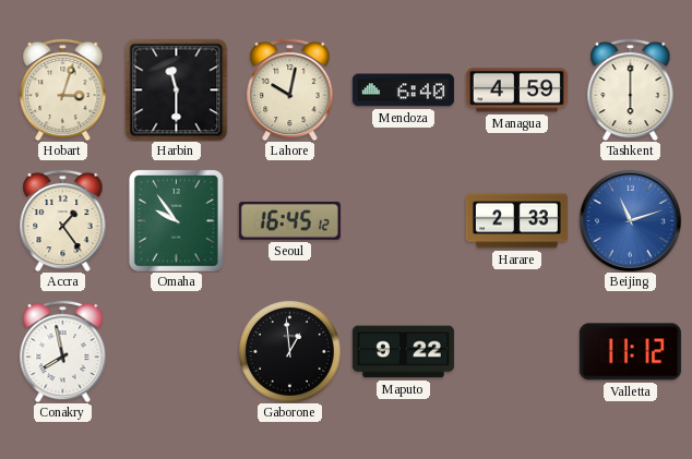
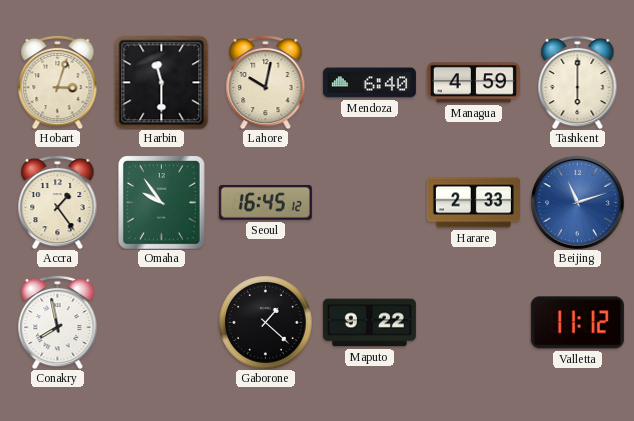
Gaborone: 12:59 -> 1:22 (266, 323)
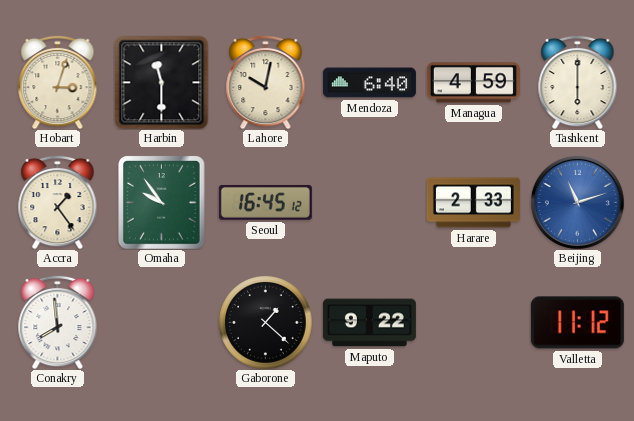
Conakry: 7:58 -> 7:59 (58, 322)
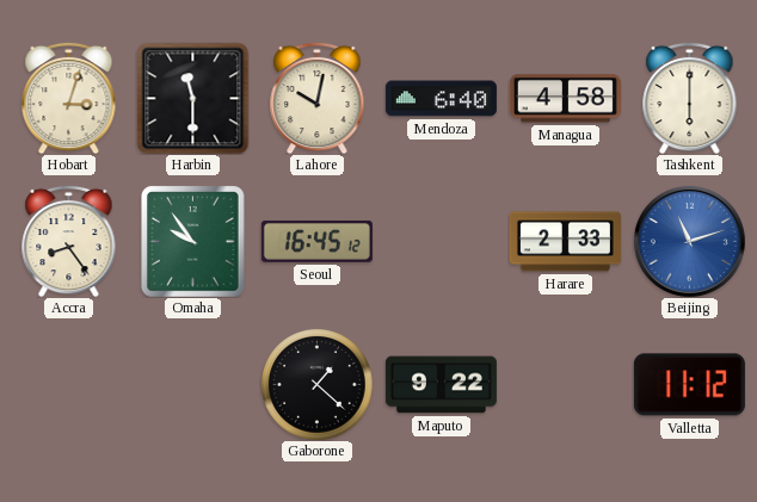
Managua: 4:59 -> 4:58 (565, 99)
Accra: 1:24 -> 8:24 (69, 241)
Conakry: 7:59 -> none (58, 322)
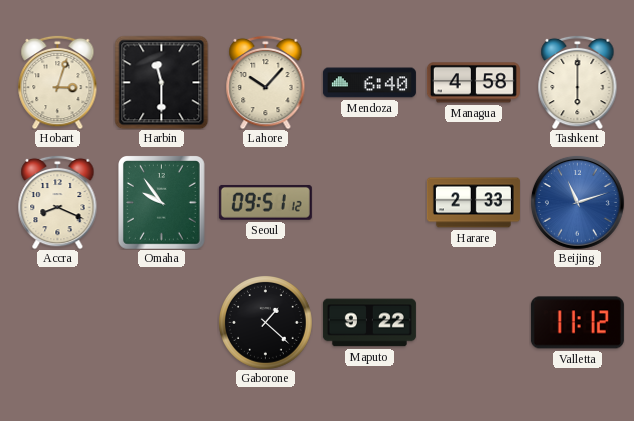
Lahore: 10:02 -> 10:07 (266, 82)
Accra: 8:24 -> 8:19 (58, 202)
Seoul: 16:45 -> 09:51 (265, 202)
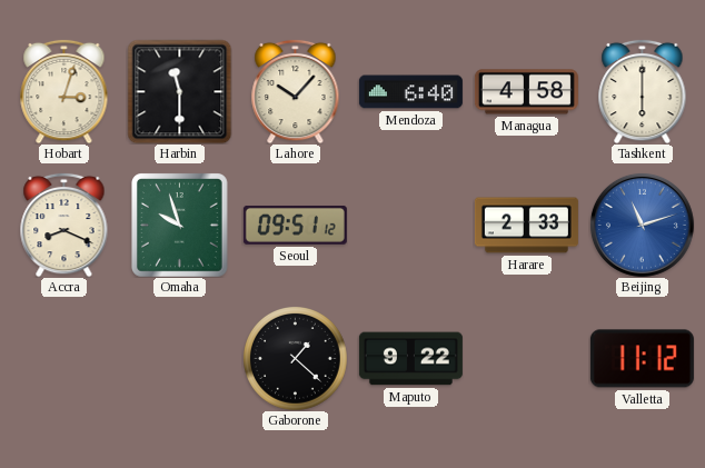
Omaha: 9:54 -> 9:57 (180, 226)
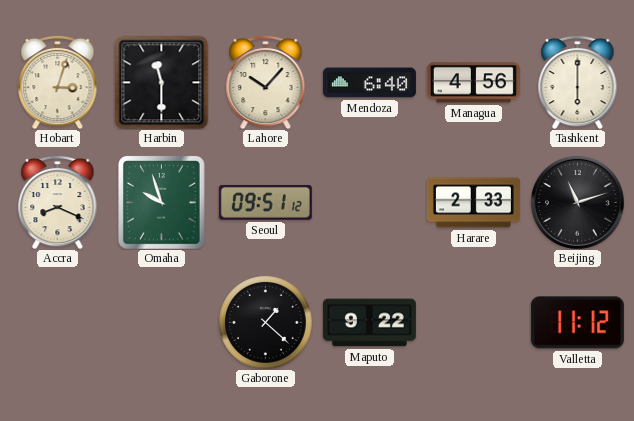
Managua: 4:58 -> 4:56 (473, 83)
Beijing dial: blue -> black (577, 202)
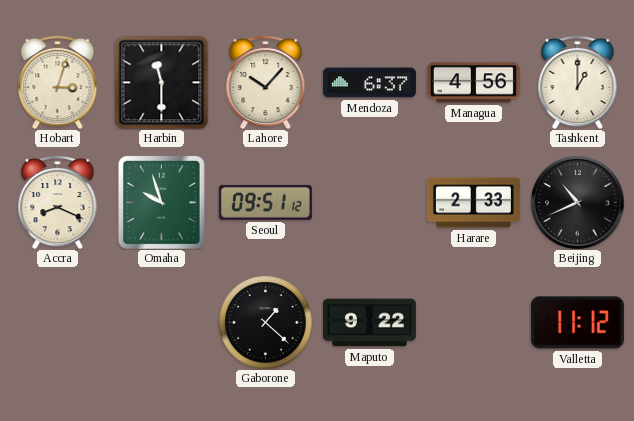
Mendoza: 6:40 -> 6:37 (369, 83)
Tashkent: 6:00 -> 1:00 (578, 82)
Beijing: 11:12 -> 10:41 (577, 202)
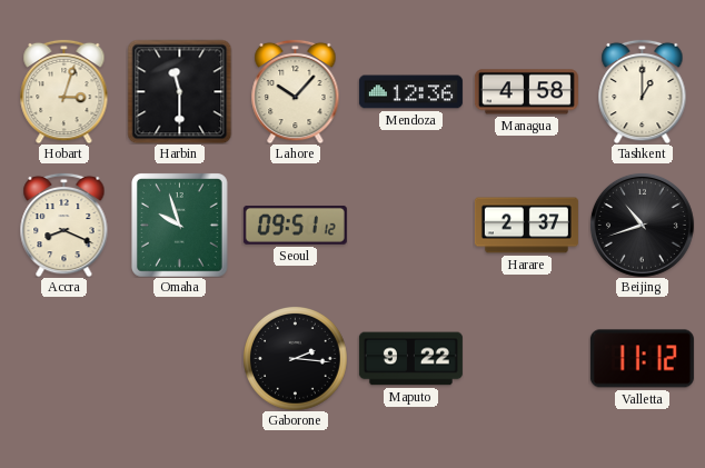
Mendoza: 6:37 -> 12:36 (410, 92)
Managua: 4:56 -> 4:58 (526, 92)
Harare: 2:33 -> 2:37 (526, 226)
Beijing: 10:41 -> 10:42 (642, 225)
Gaborone: 1:22 -> 2:16 (296, 359)
